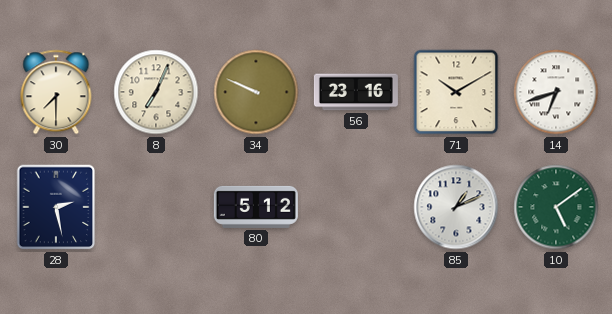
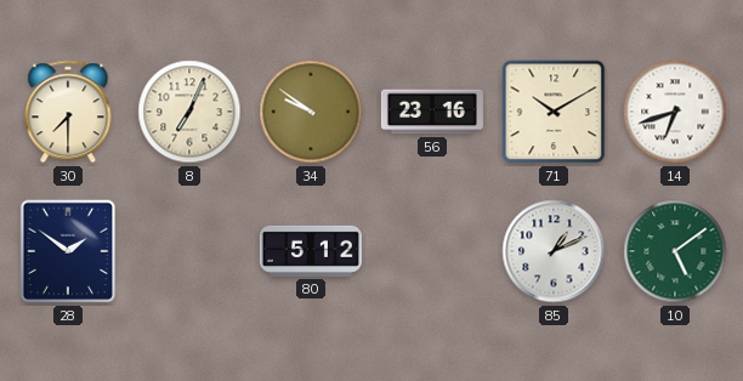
34: 9:49 -> 9:51 (311, 112)
28: 2:28 -> 1:51 (68, 251)
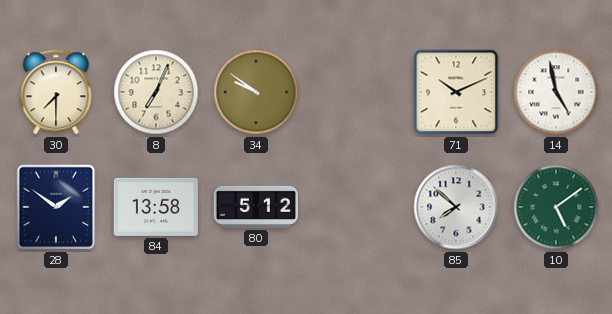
56: 23:16 -> none (432, 112)
71: 10:10 -> 10:11 (456, 92)
14: 6:42 -> 4:58 (556, 92)
84: none -> 13:58 (156, 207)
85: 1:11 -> 7:52 (456, 207)
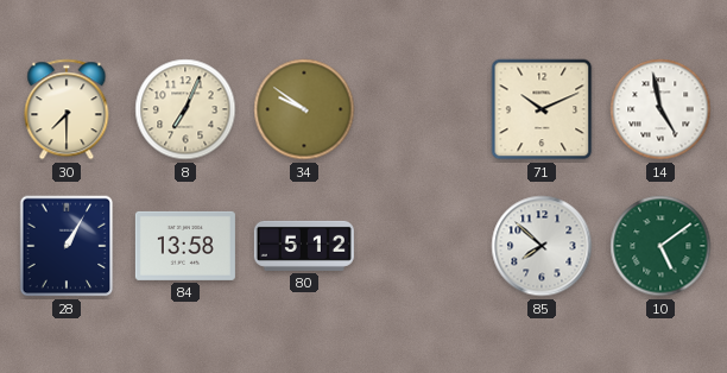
28: 1:51 -> 1:05 (67, 246)
